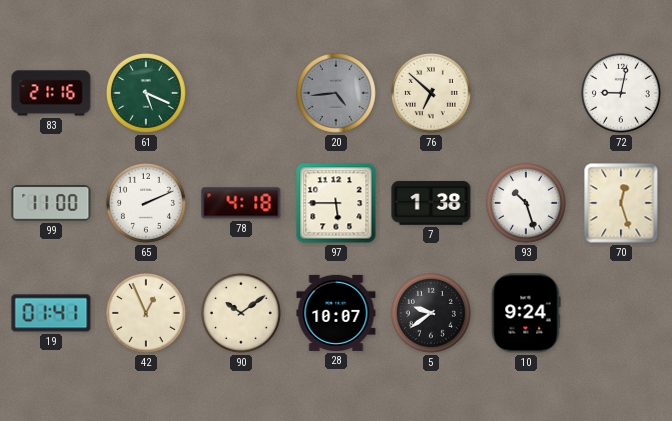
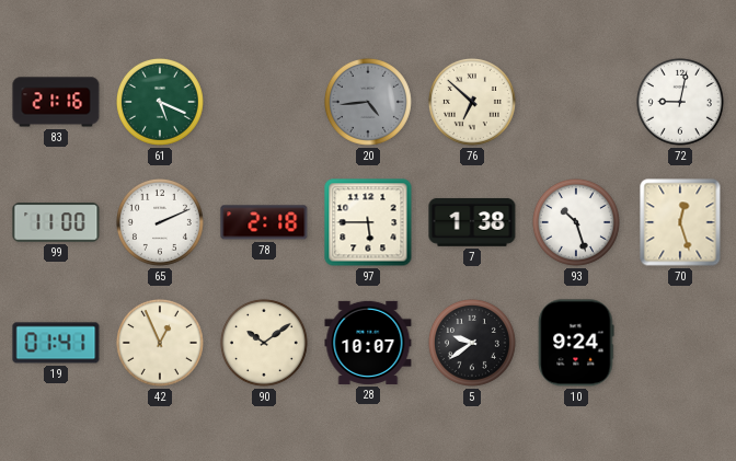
78: 4:18 -> 2:18 (264, 222)
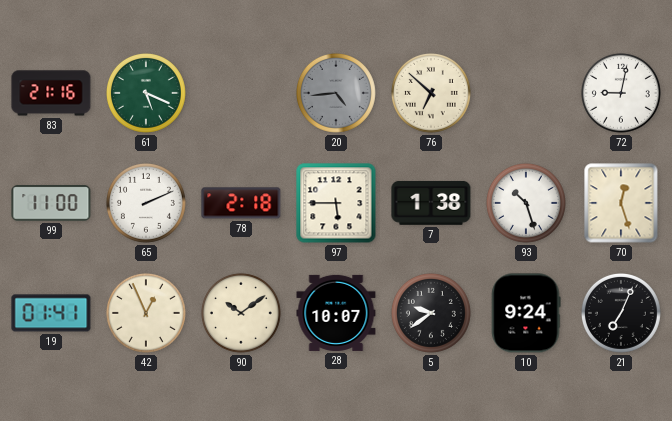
21: none -> 7:04 (621, 313)
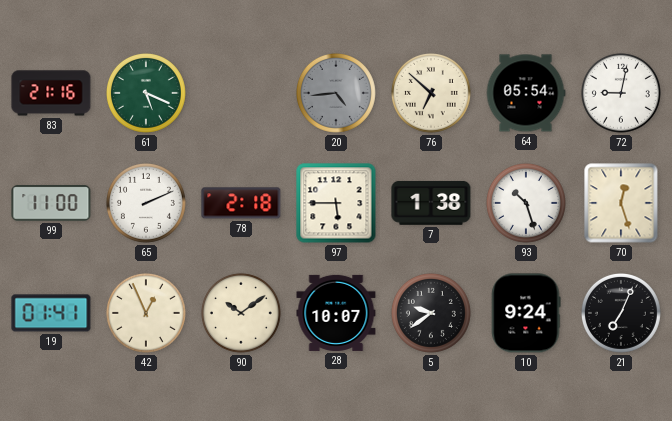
64: none -> 05:54 (526, 93)
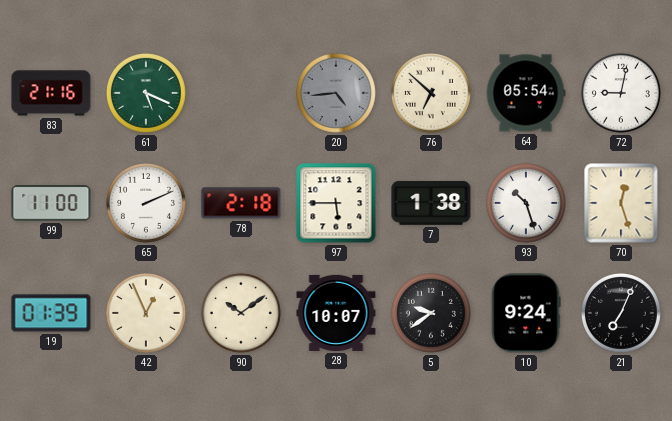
19: 01:41 -> 01:39 (51, 313)
